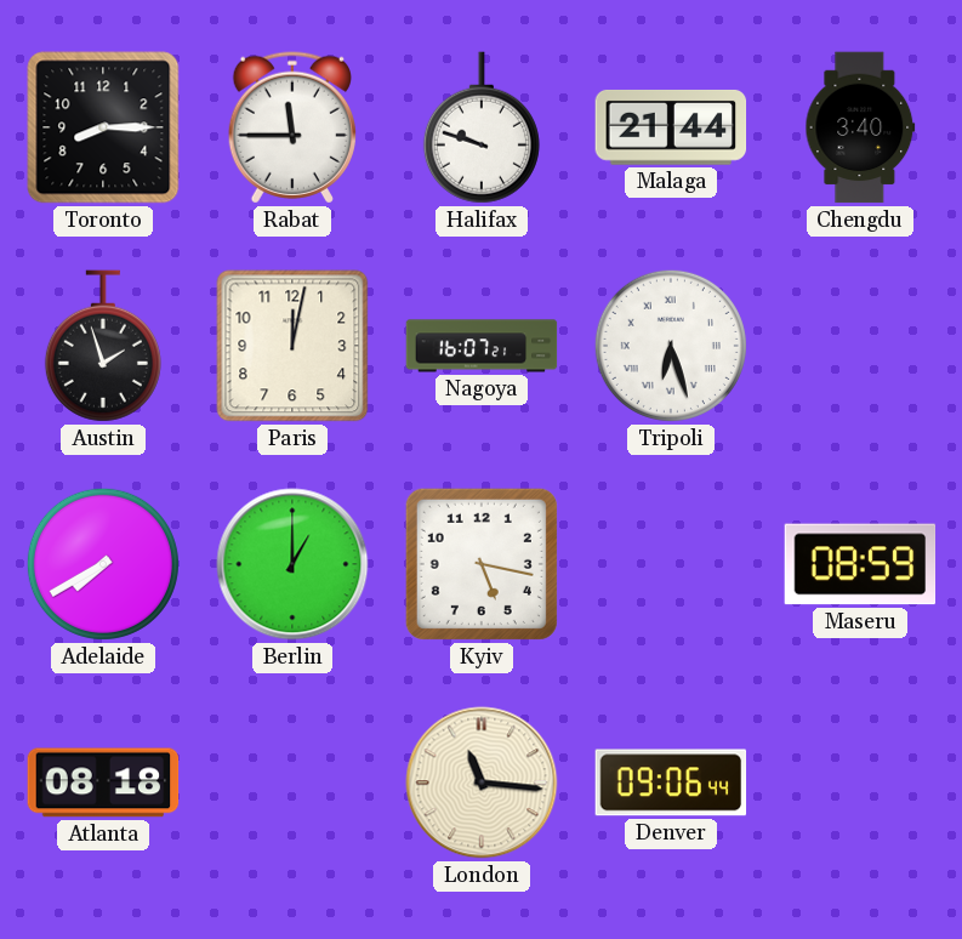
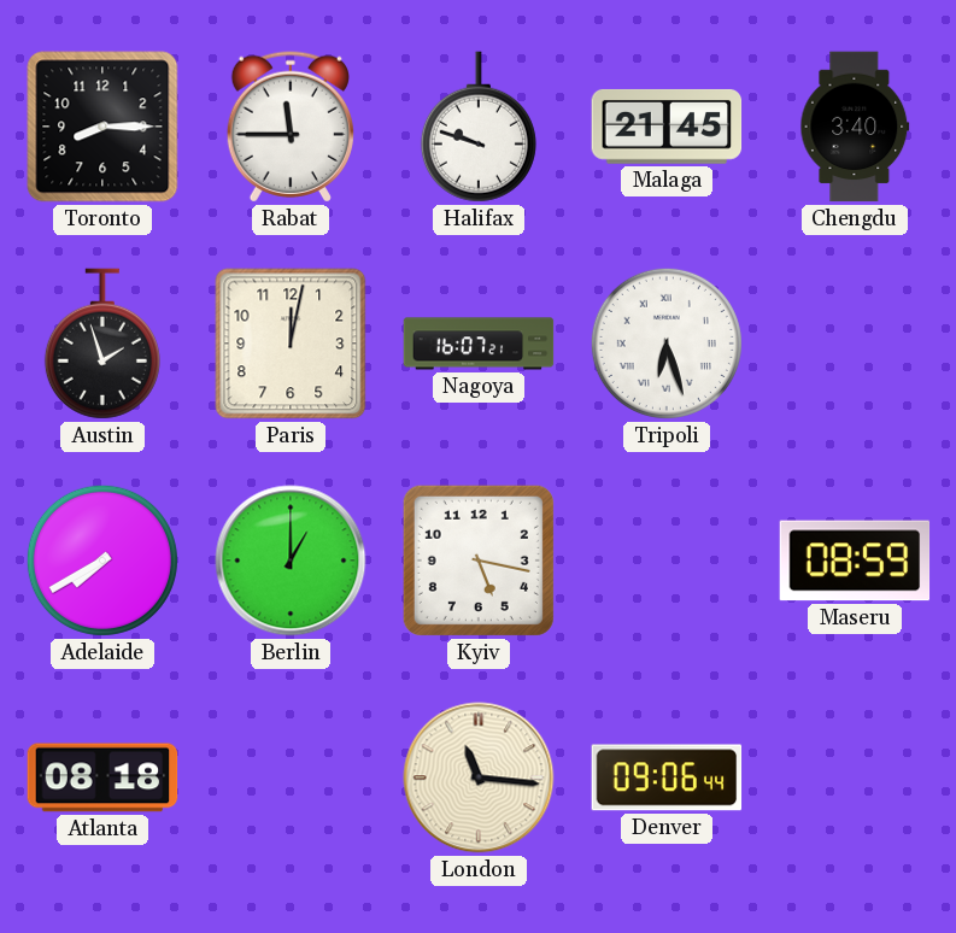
Malaga: 21:44 -> 21:45 (667, 127)
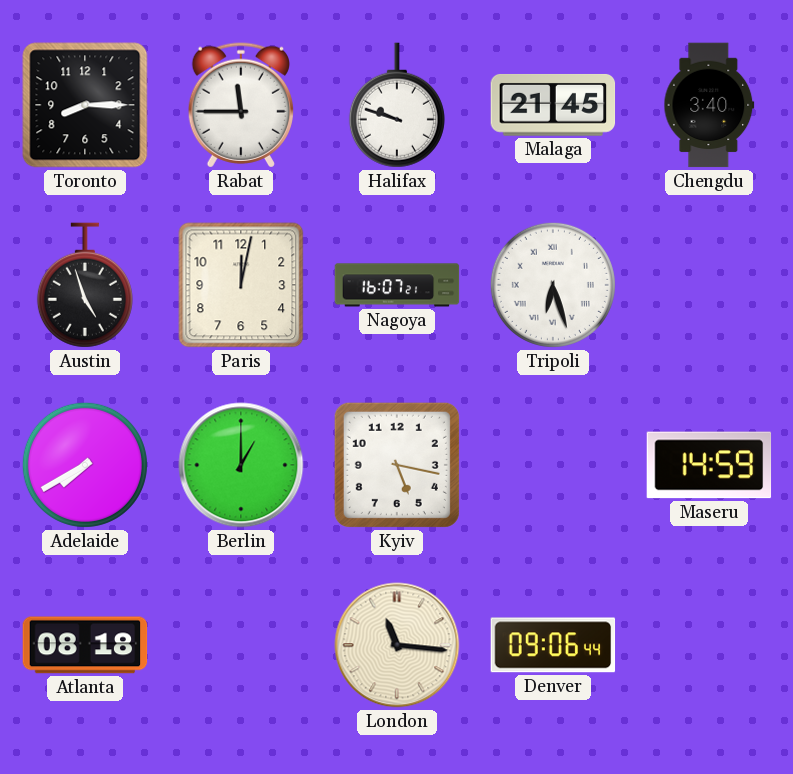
Austin: 1:57 -> 4:57 (85, 285)
Maseru: 08:59 -> 14:59 (709, 465)
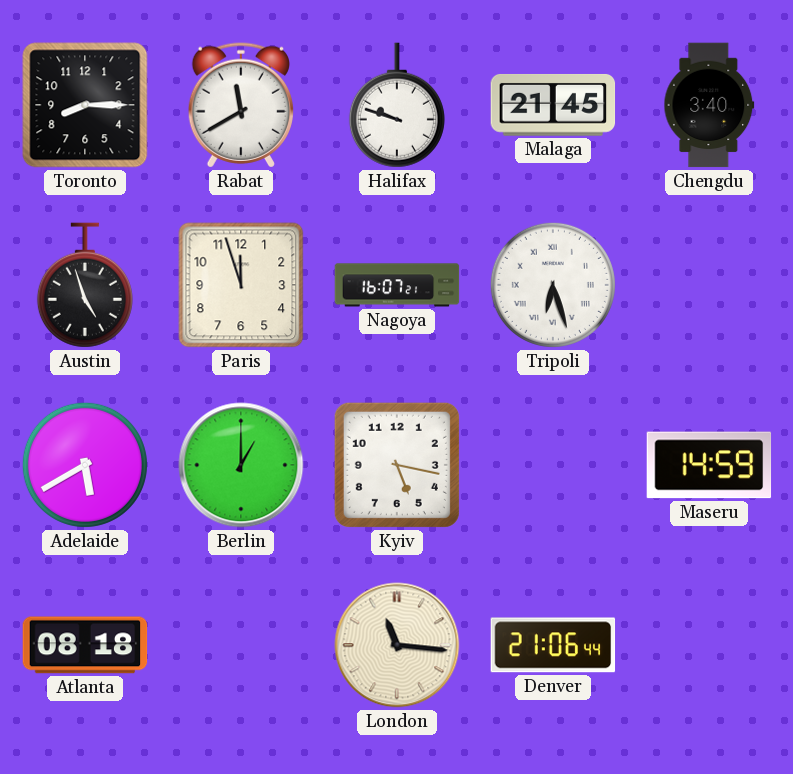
Rabat: 11:45 -> 11:40 (241, 105)
Paris: 12:02 -> 11:57 (241, 285)
Adelaide: 7:40 -> 5:40 (85, 465)
Denver: 09:06 -> 21:06 (553, 645)
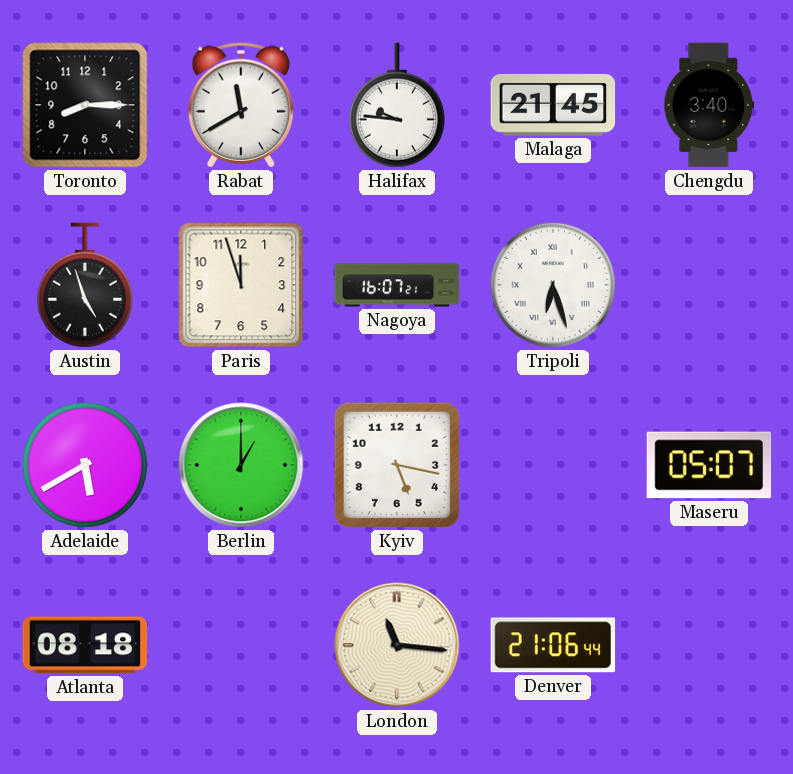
Halifax: 9:48 -> 9:46 (397, 105)
Maseru: 14:59 -> 05:07 (709, 465)
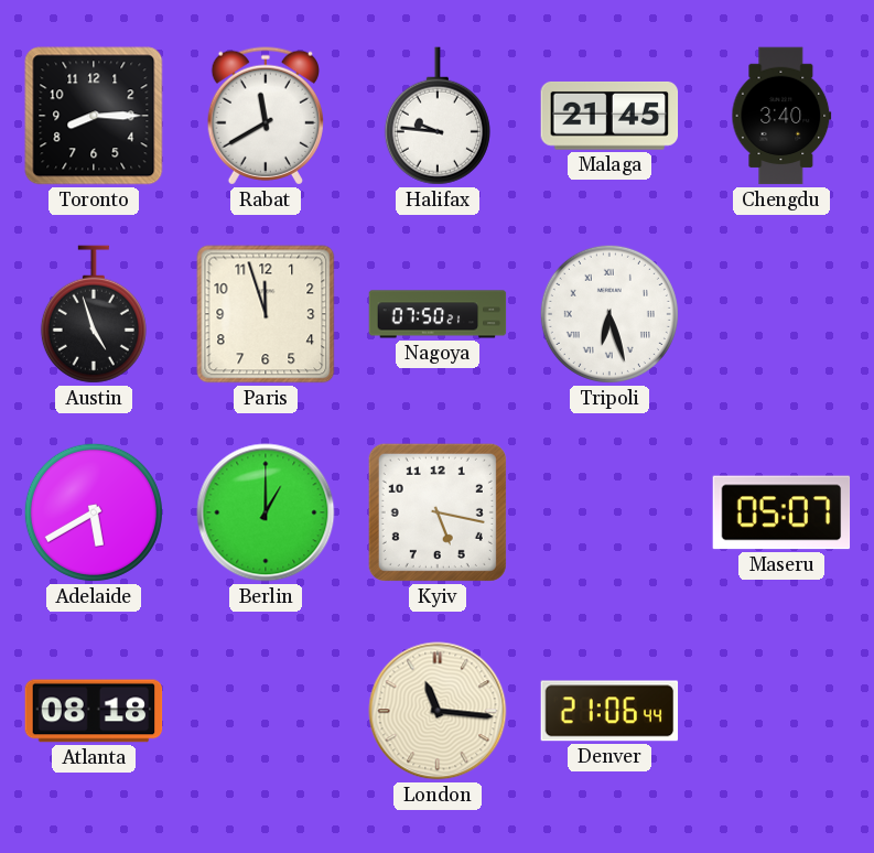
Nagoya: 16:07 -> 07:50 (438, 314)
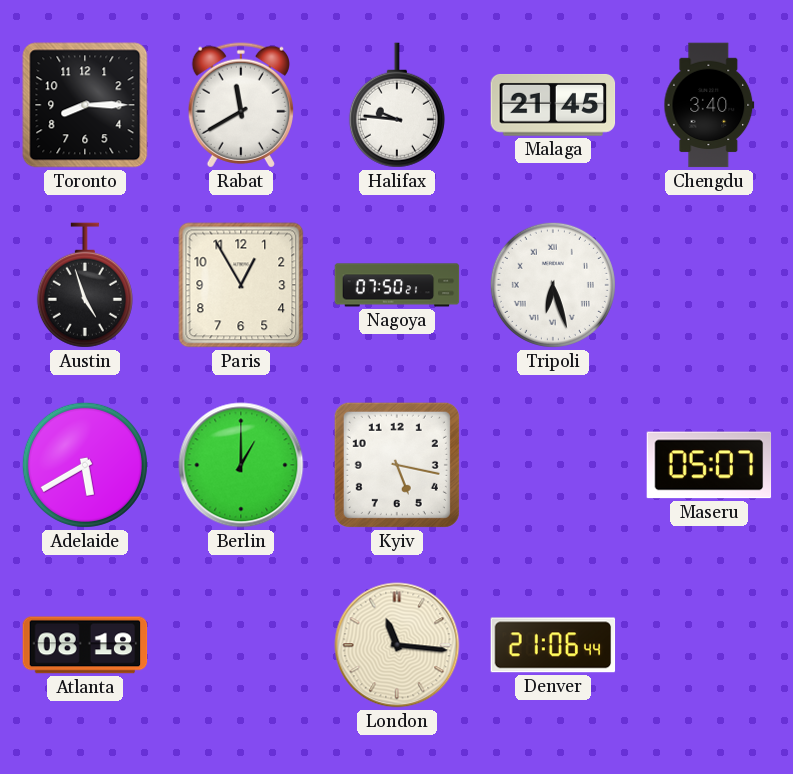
Paris: 11:57 -> 12:55 (241, 285)
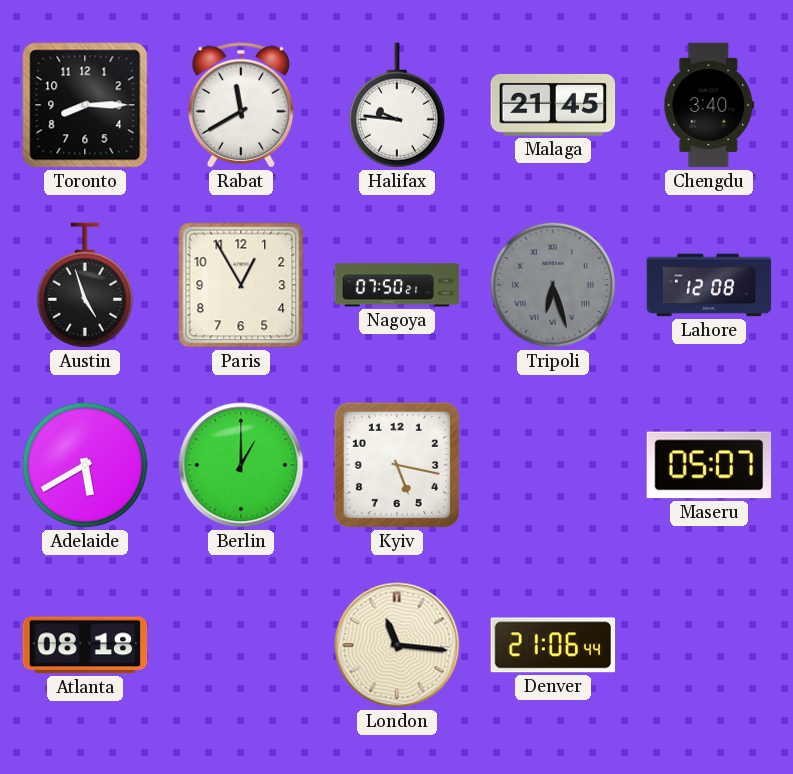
Tripoli dial: white -> grey (553, 285)
Lahore: none -> 12:08 (709, 285)
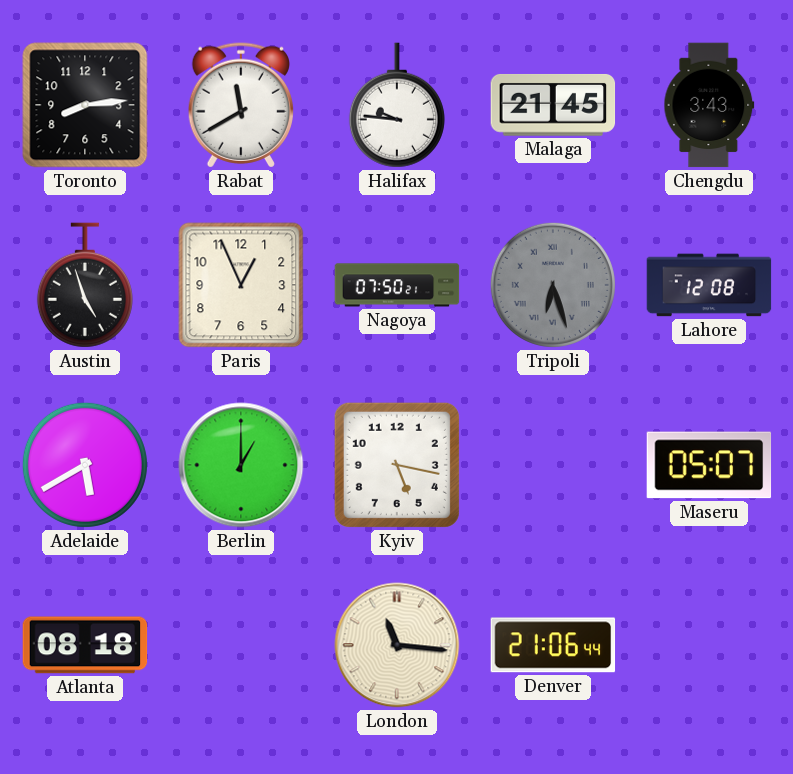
Toronto: 8:15 -> 8:14 (85, 105)
Chengdu: 3:40 -> 3:43 (709, 105)
Paris: 12:55 -> 12:56 (241, 285)
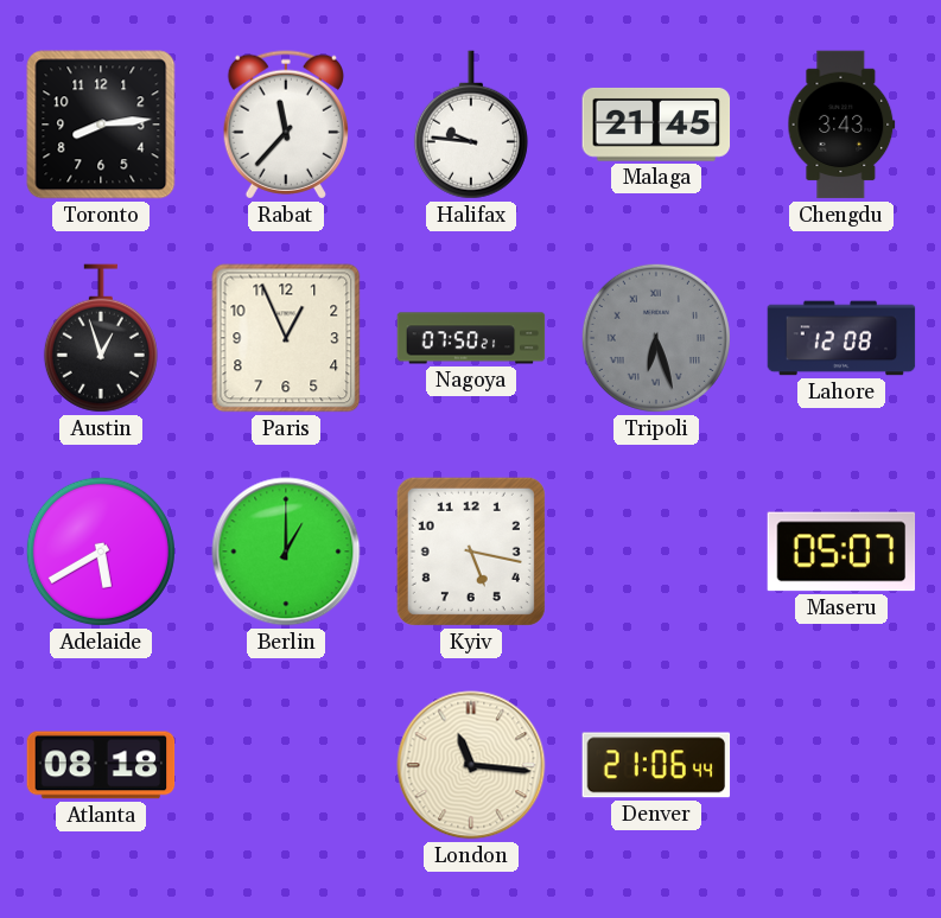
Rabat: 11:40 -> 11:37 (286, 125)
Austin: 4:57 -> 12:57 (101, 338)
